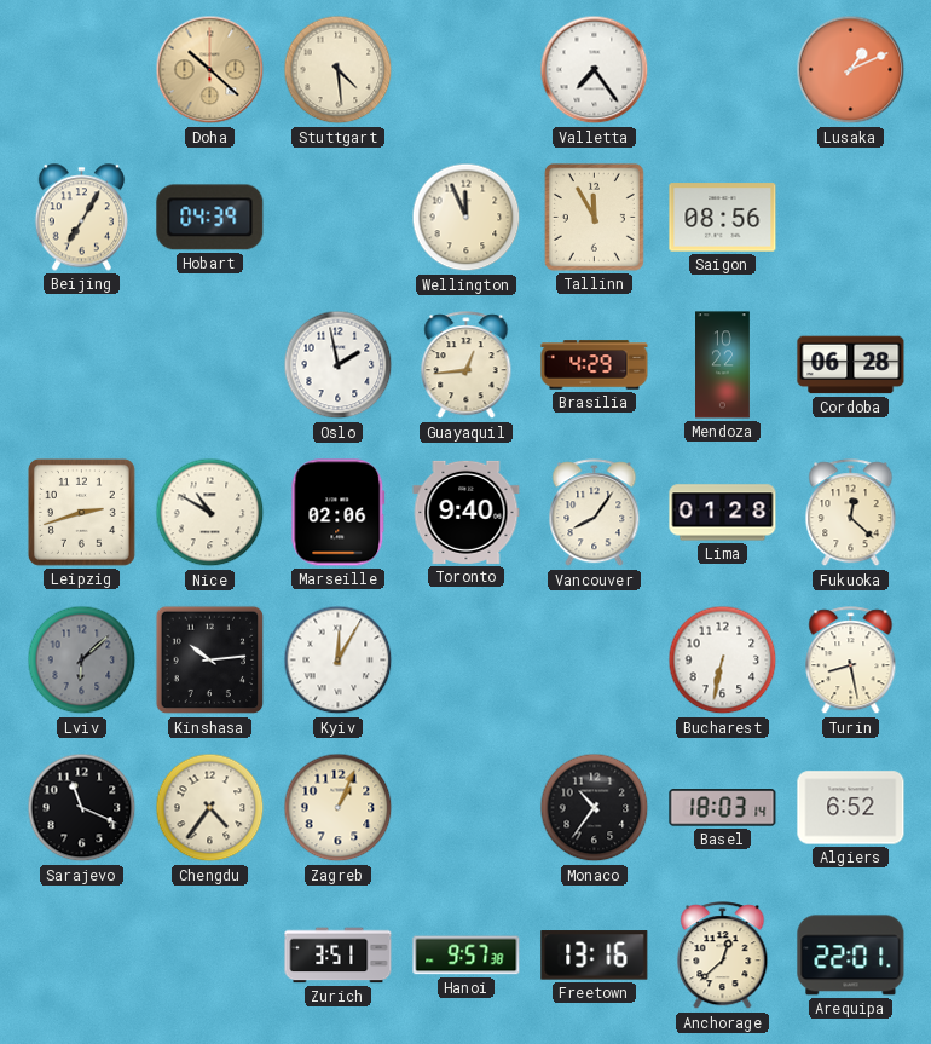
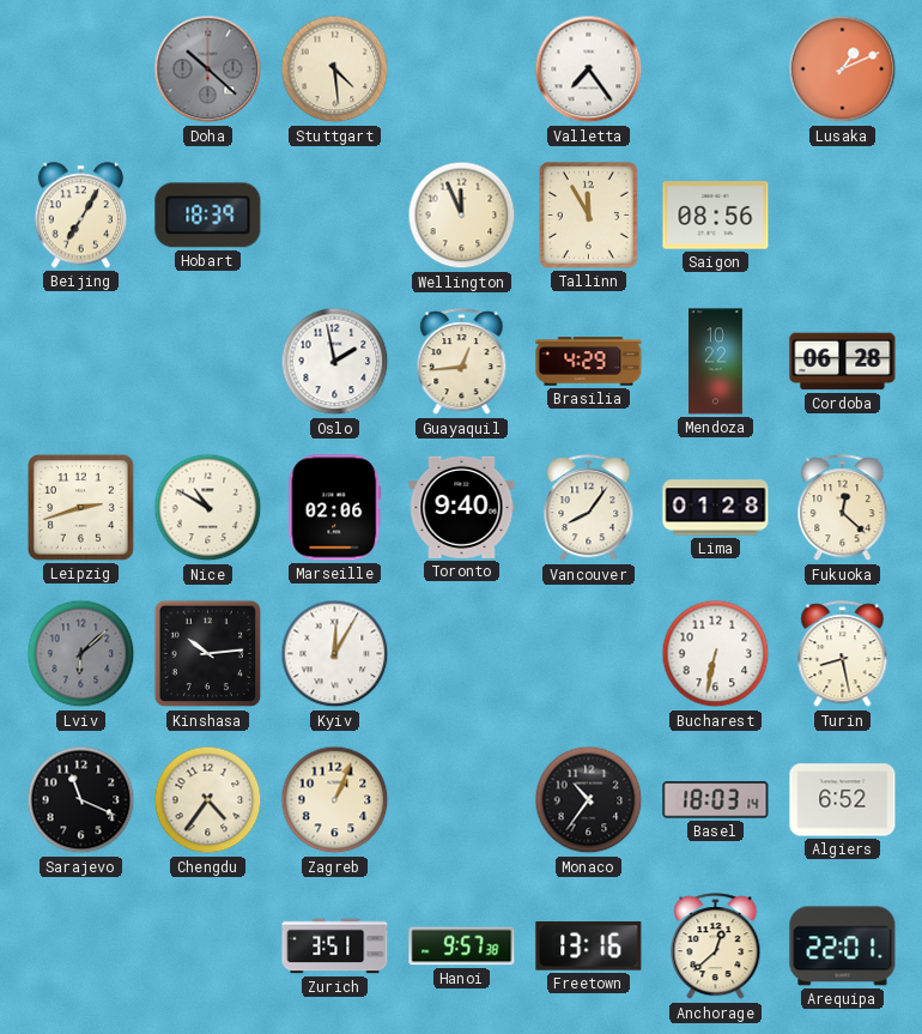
Doha dial: champagne -> grey (208, 69)
Hobart: 04:39 -> 18:39 (208, 216)
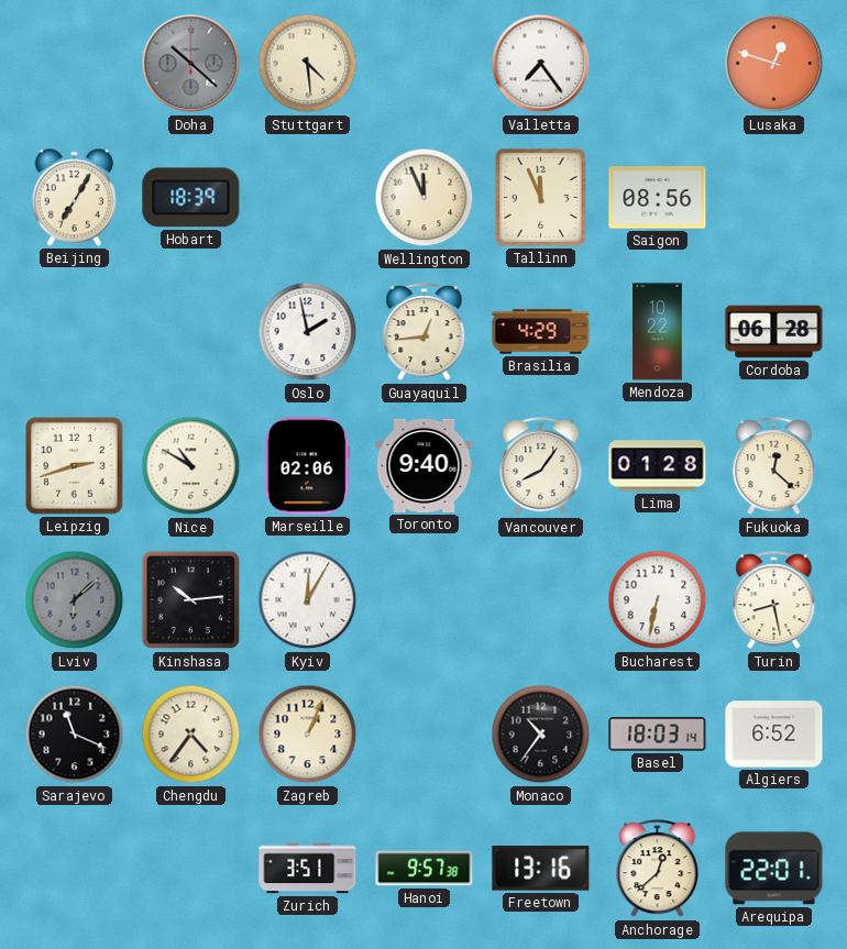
Lusaka: 1:11 -> 12:48 (774, 64)
Tallinn: 11:55 -> 11:56 (540, 197)
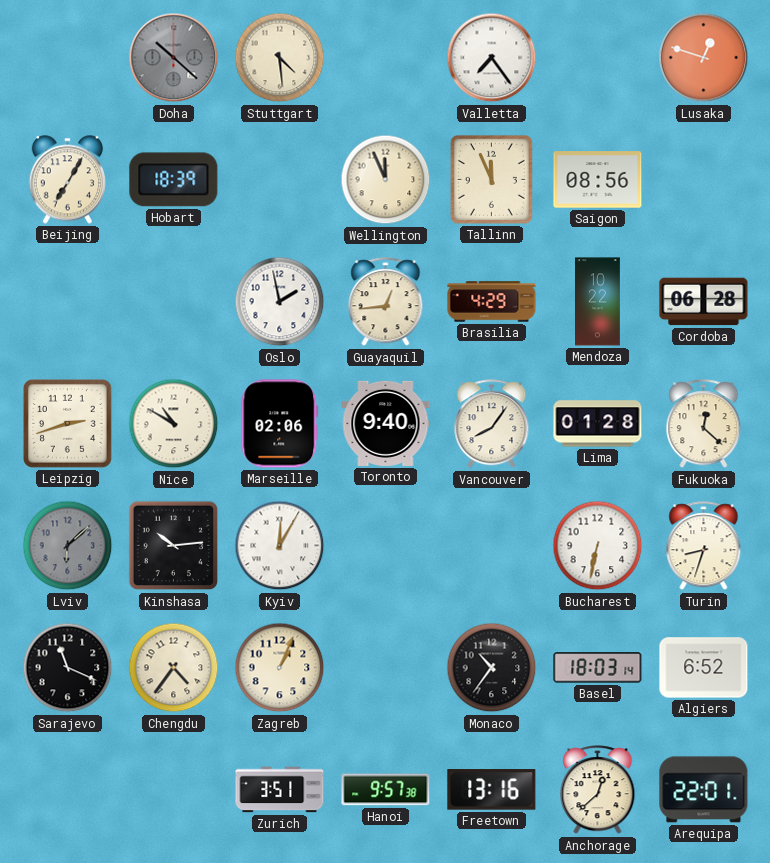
Turin: 8:28 -> 8:33 (704, 546)
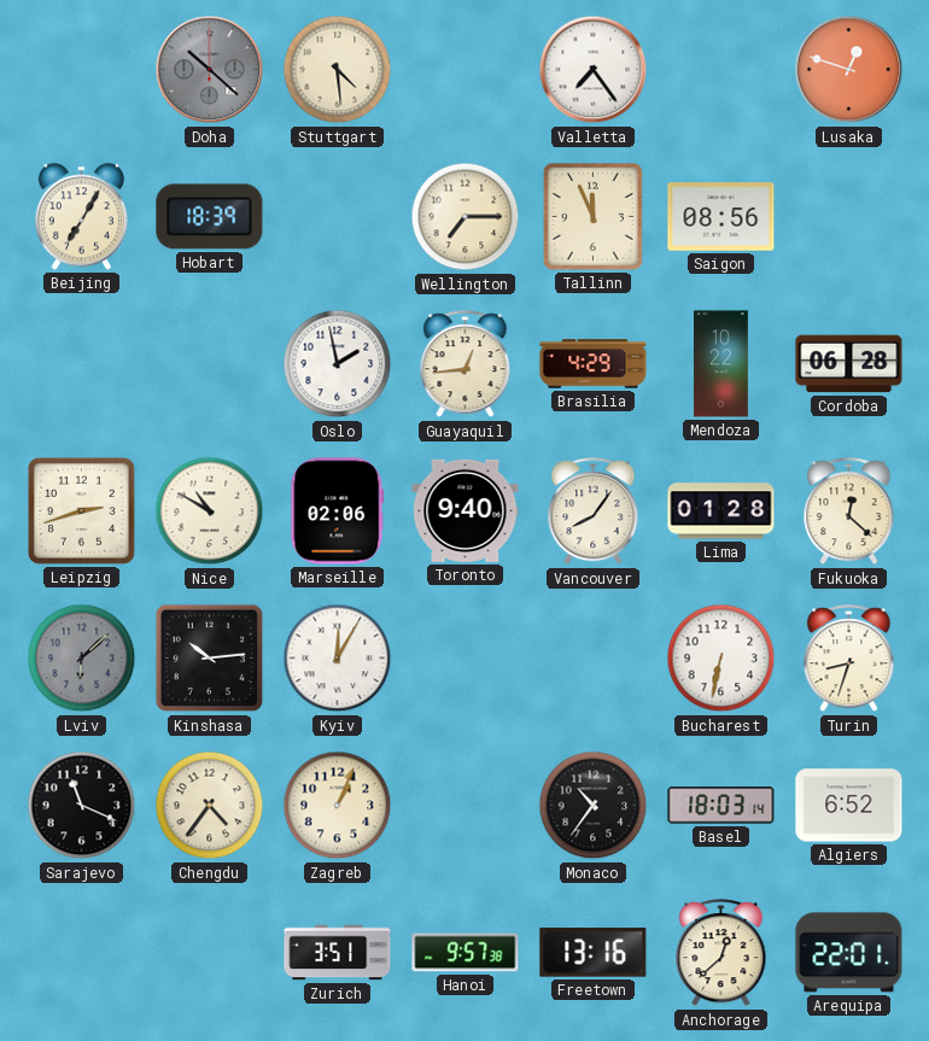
Wellington: 11:56 -> 7:15 (466, 217)
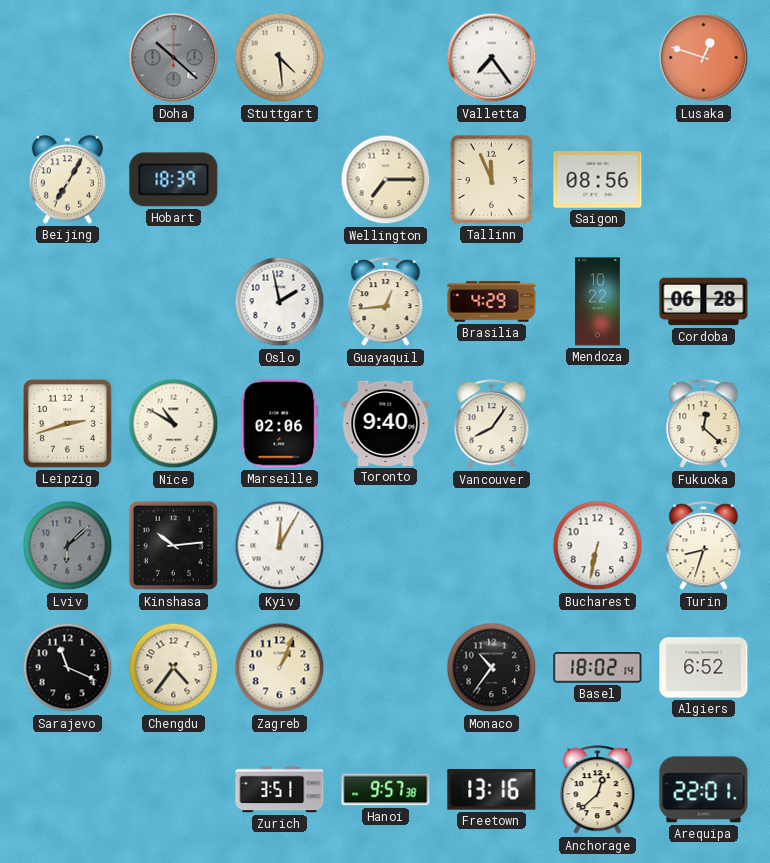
Lima: 01:28 -> none (721, 511)
Basel: 18:03 -> 18:02 (598, 668)
